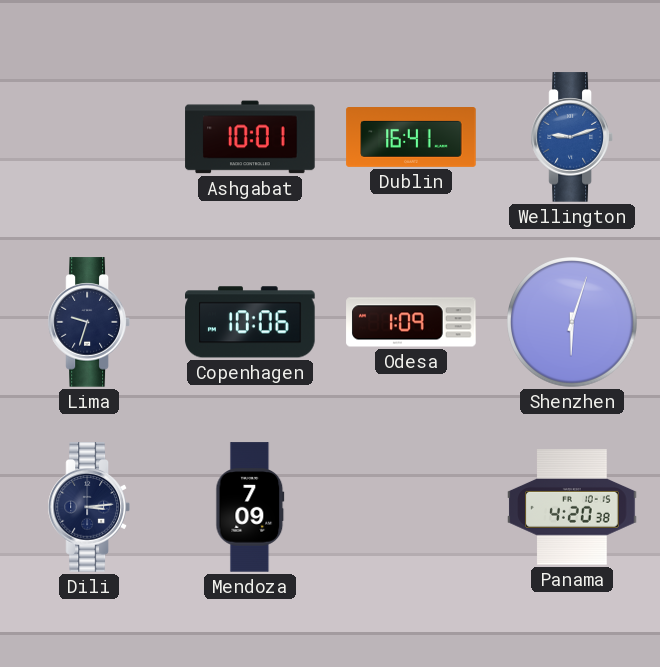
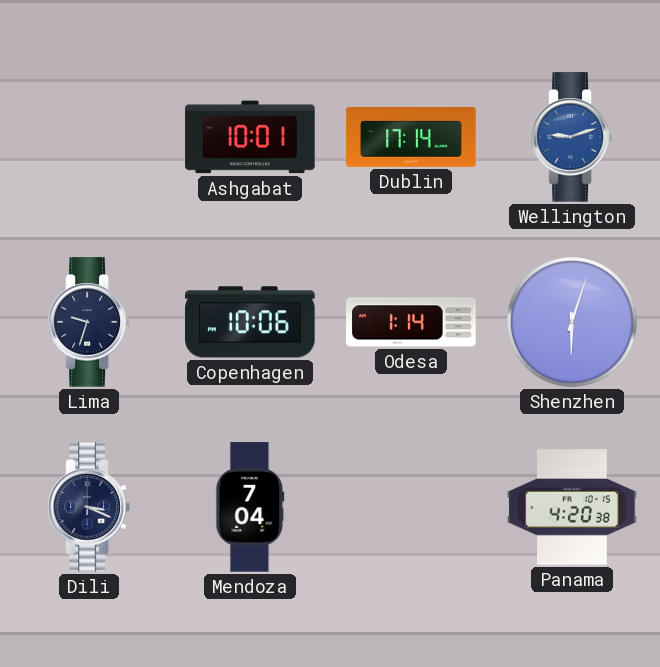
Dublin: 16:41 -> 17:14 (411, 138)
Odesa: 1:09 -> 1:14 (411, 322)
Dili: 3:14 -> 3:19 (89, 507)
Mendoza: 7:09 -> 7:04 (250, 507)
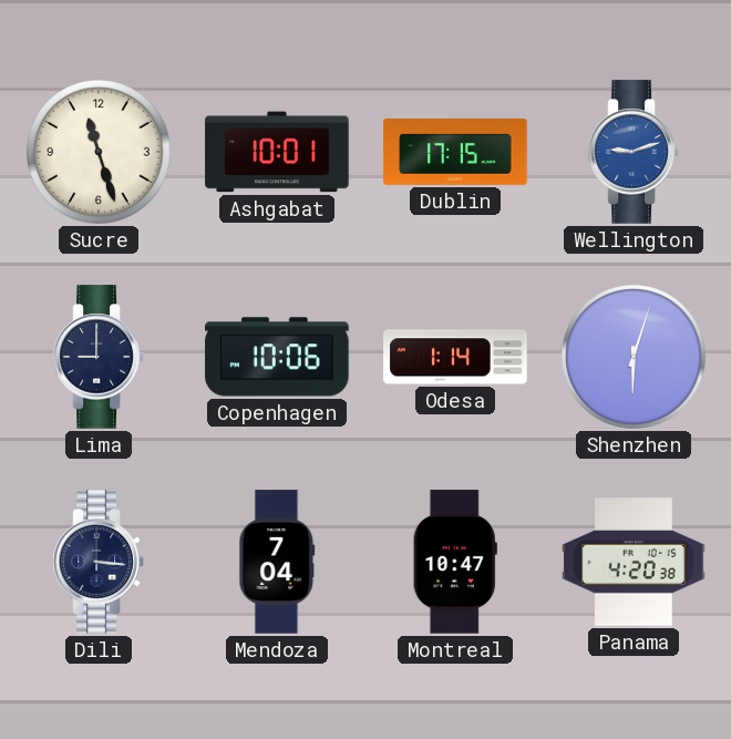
Sucre: none -> 11:27 (100, 153)
Dublin: 17:14 -> 17:15 (455, 153)
Lima: 9:33 -> 9:00 (99, 357)
Dili: 3:19 -> 3:16 (99, 562)
Montreal: none -> 10:47 (455, 562)
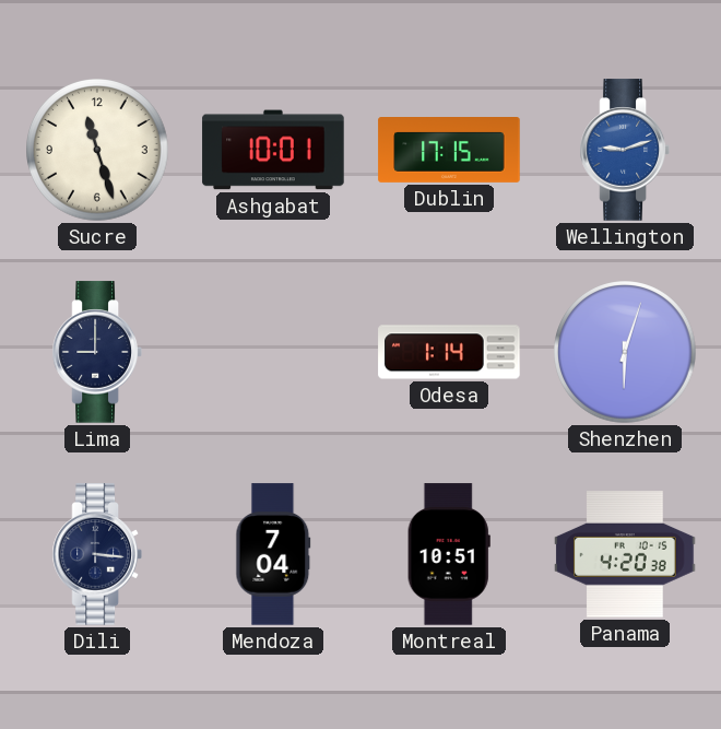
Copenhagen: 10:06 -> none (277, 357)
Montreal: 10:47 -> 10:51 (449, 554)
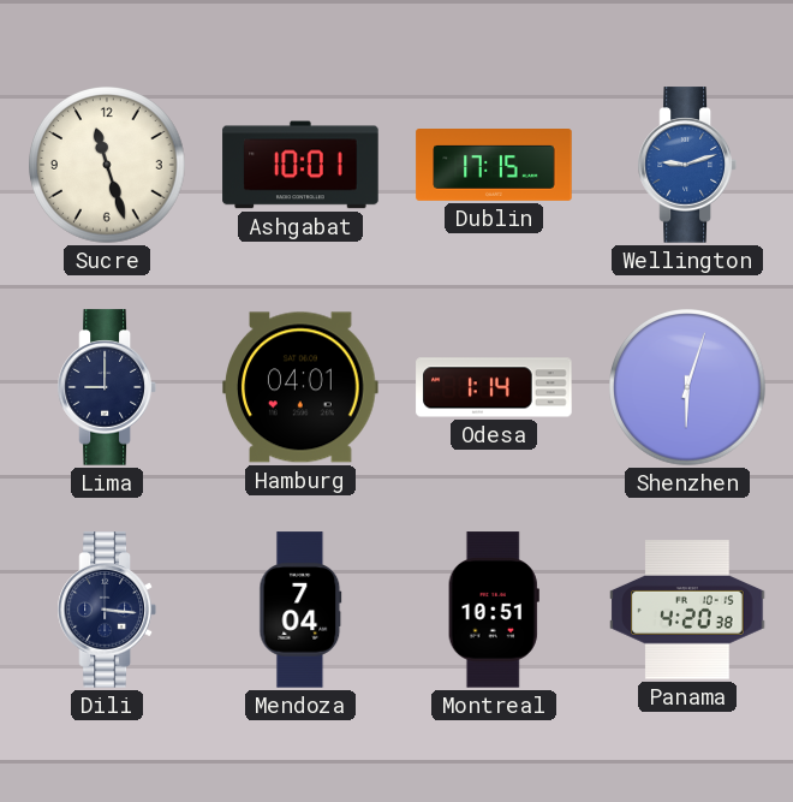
Hamburg: none -> 04:01 (300, 387)
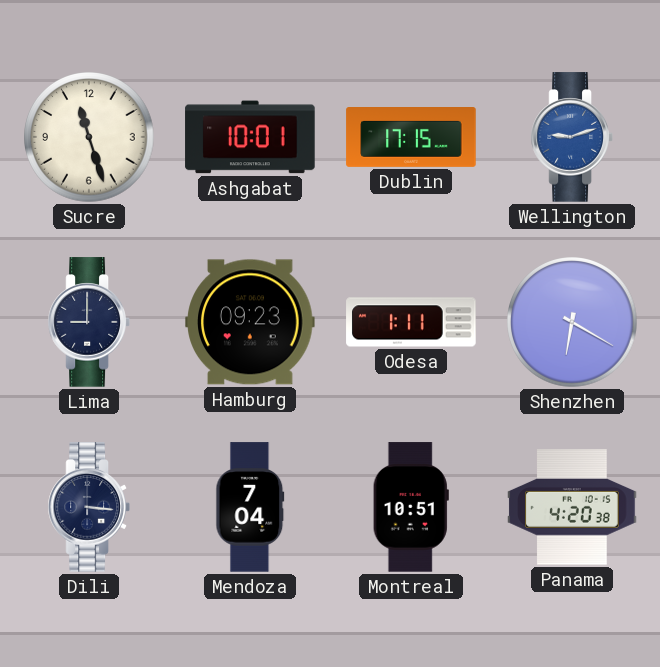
Hamburg: 04:01 -> 09:23 (250, 322)
Odesa: 1:14 -> 1:11 (411, 322)
Shenzhen: 6:03 -> 6:20 (573, 323)
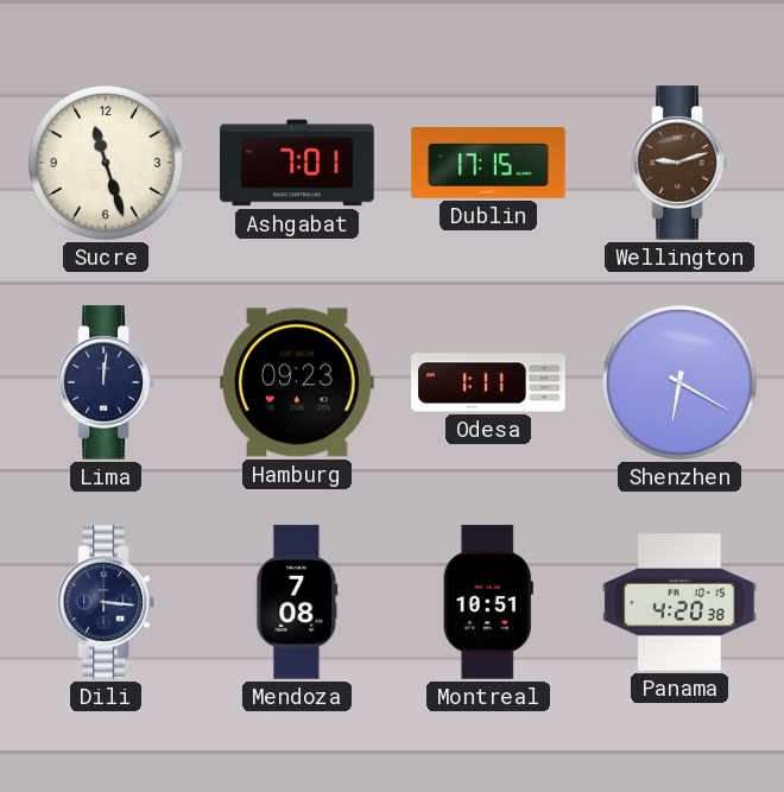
Ashgabat: 10:01 -> 7:01 (297, 163)
Wellington dial: blue -> brown (679, 163)
Lima: 9:00 -> 12:01 (106, 382)
Mendoza: 7:04 -> 7:08 (297, 602)
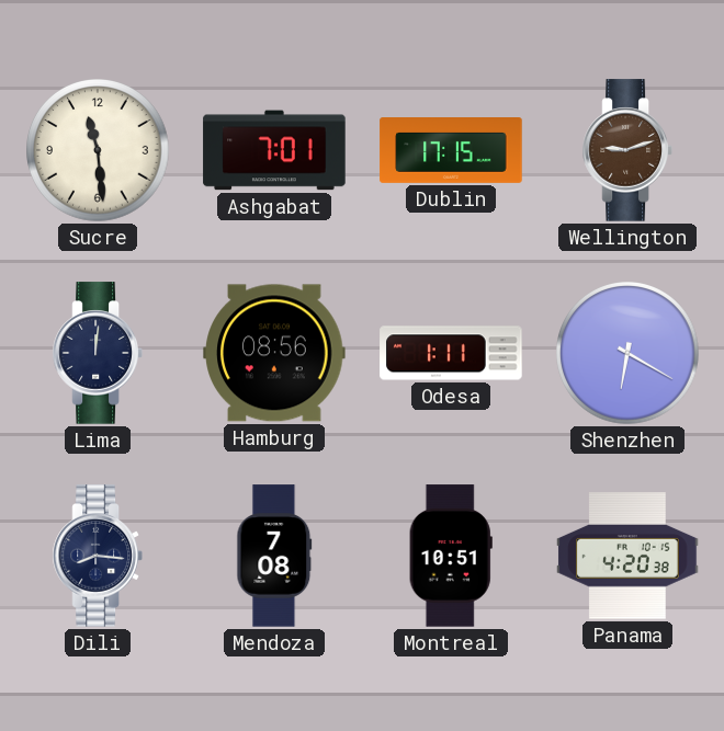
Sucre: 11:27 -> 11:29 (99, 151)
Hamburg: 09:23 -> 08:56 (274, 353)
Dili: 3:16 -> 8:16 (98, 556)
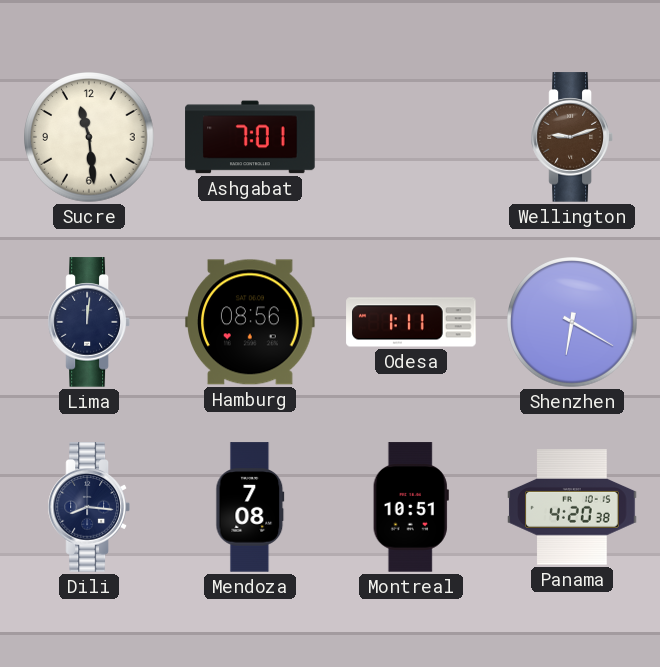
Dublin: 17:15 -> none (451, 151)
